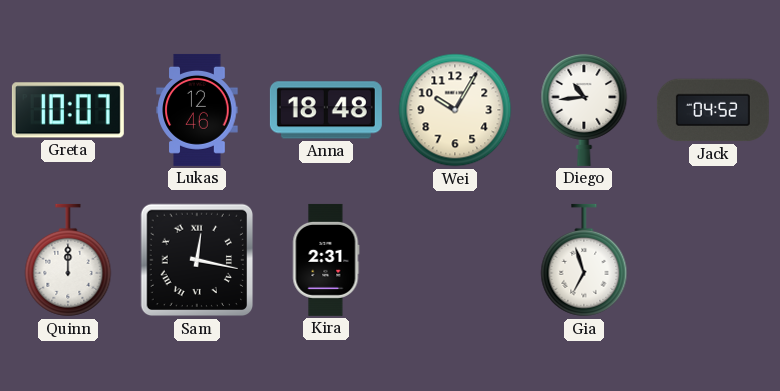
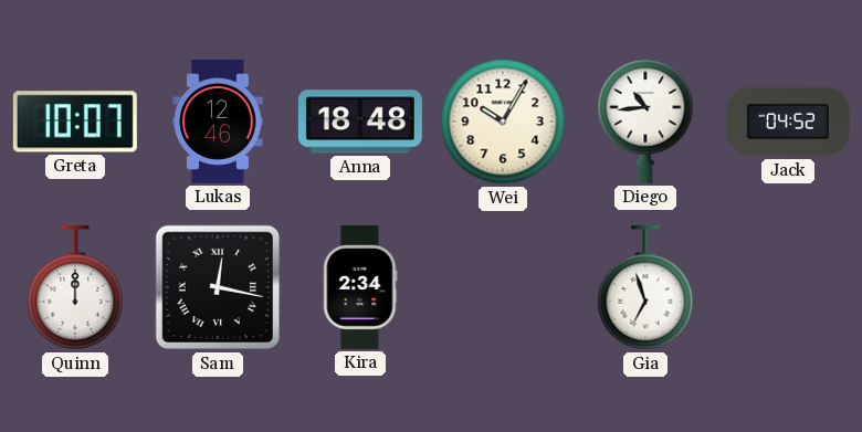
Kira: 2:31 -> 2:34 (360, 287)
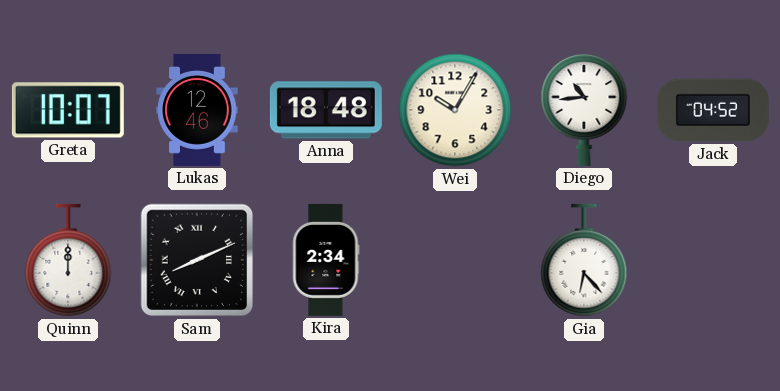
Sam: 12:17 -> 8:11 (197, 260)
Gia: 6:57 -> 6:23 (584, 260)
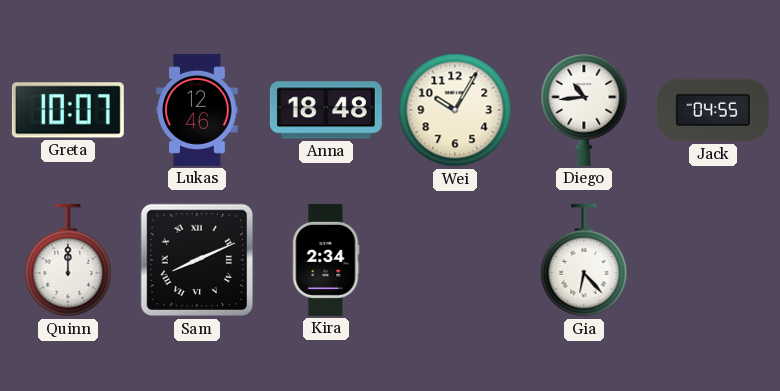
Jack: 04:52 -> 04:55 (713, 110)
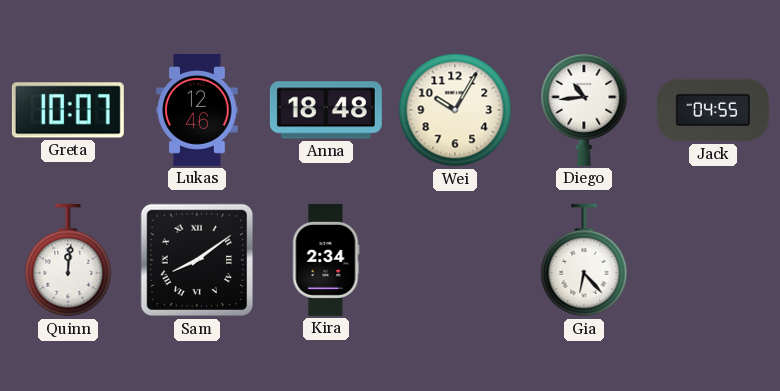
Quinn: 12:00 -> 12:01 (68, 260)
Sam: 8:11 -> 8:09 (197, 260)
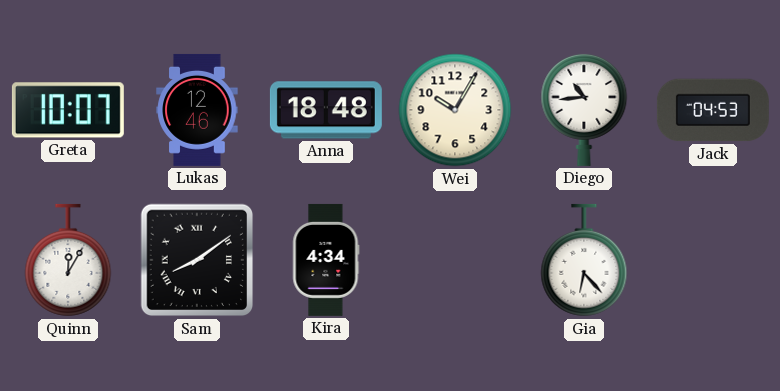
Jack: 04:55 -> 04:53 (713, 110)
Quinn: 12:01 -> 12:05 (68, 260)
Kira: 2:34 -> 4:34 (326, 260)
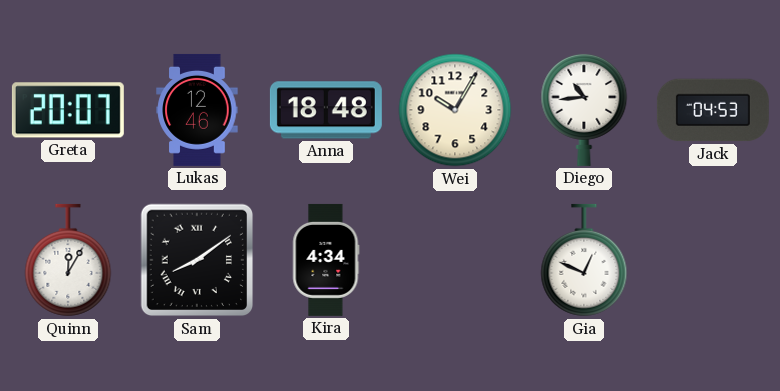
Greta: 10:07 -> 20:07 (68, 110)
Gia: 6:23 -> 12:49 (584, 260)
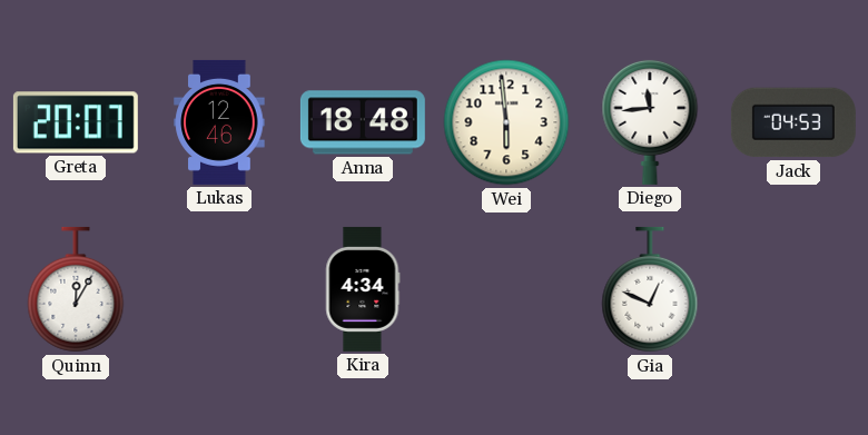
Wei: 10:05 -> 5:59 (506, 122)
Diego: 10:44 -> 11:44 (650, 121)
Sam: 8:09 -> none (197, 260)
